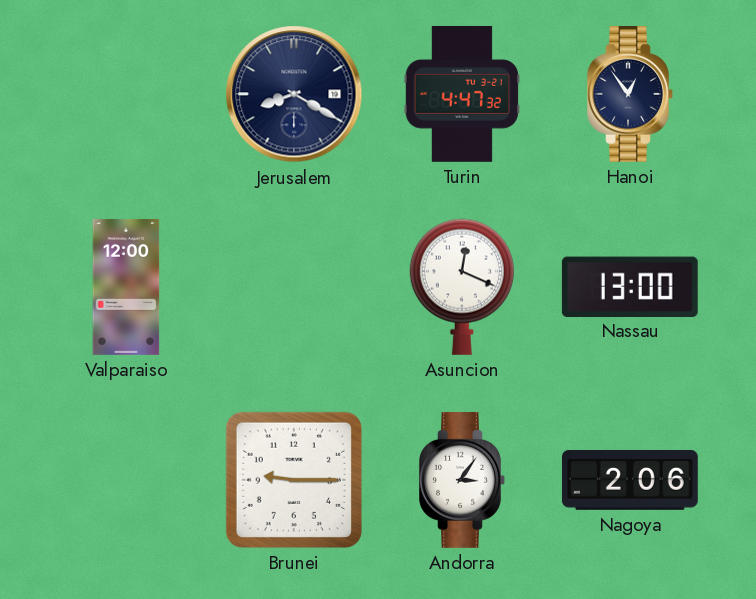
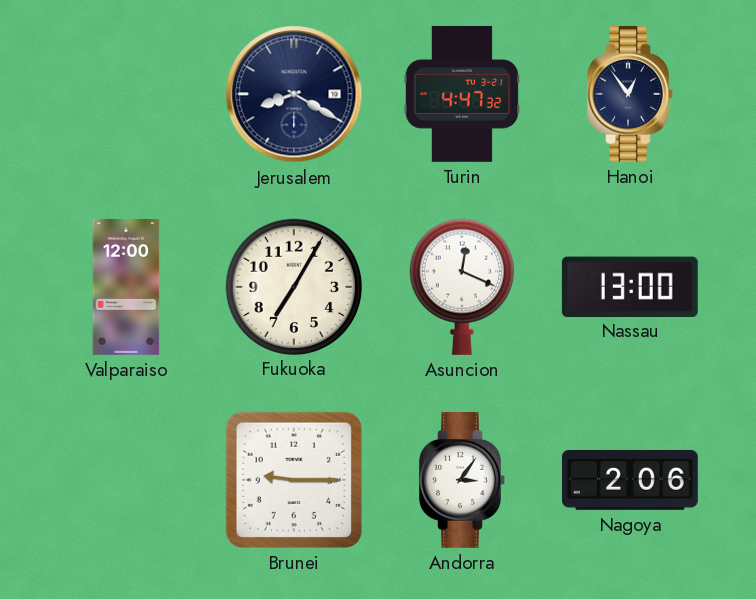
Fukuoka: none -> 7:05 (293, 286)
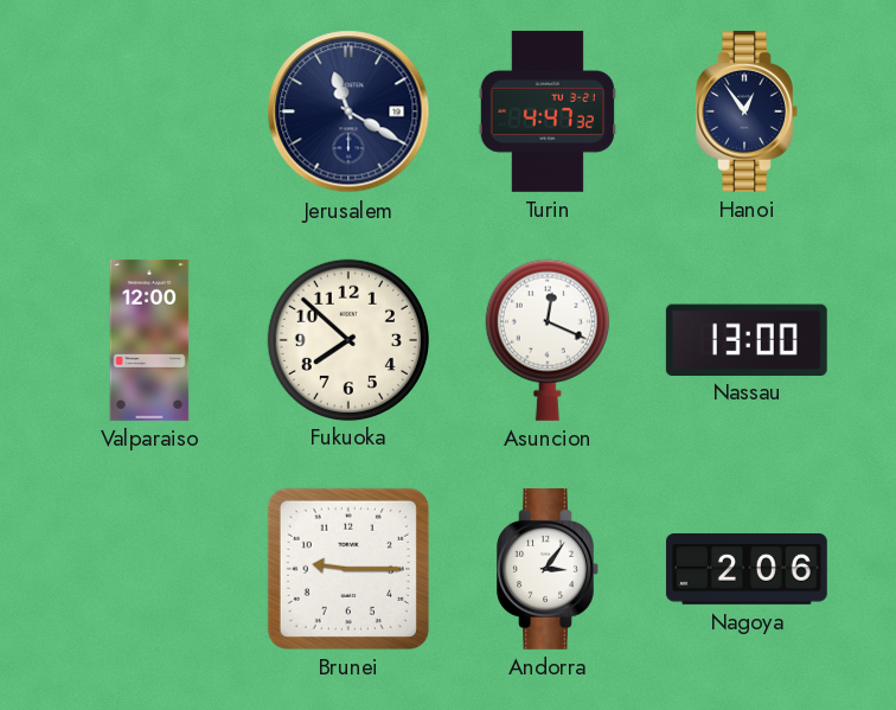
Jerusalem: 8:20 -> 11:20 (348, 111)
Fukuoka: 7:05 -> 7:52 (347, 339)
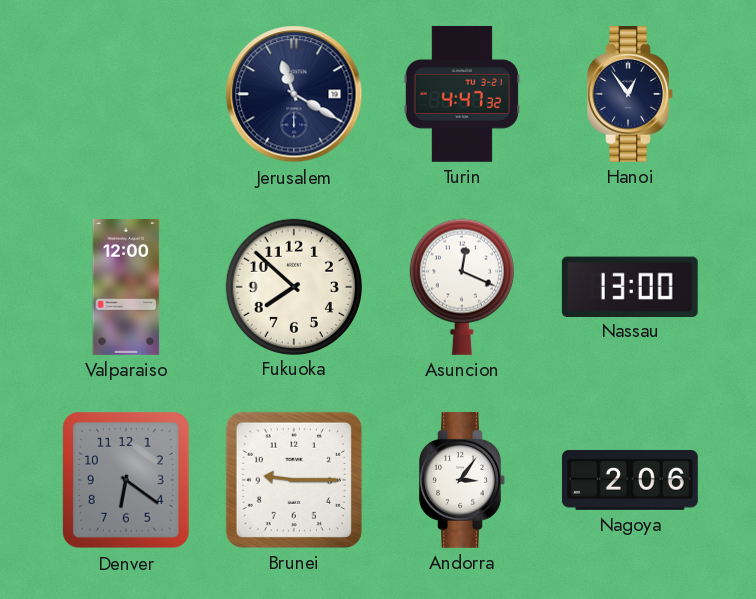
Denver: none -> 6:21 (127, 480)
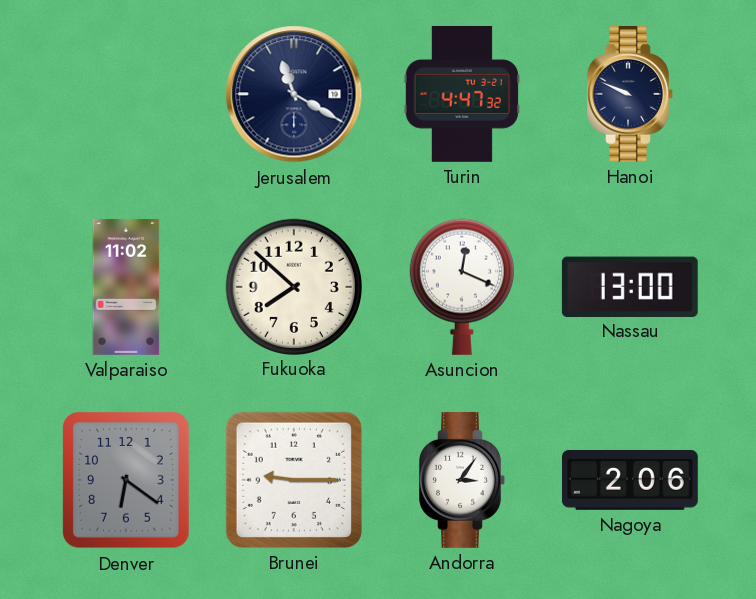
Hanoi: 12:54 -> 9:49 (630, 94)
Valparaiso: 12:00 -> 11:02 (126, 287)
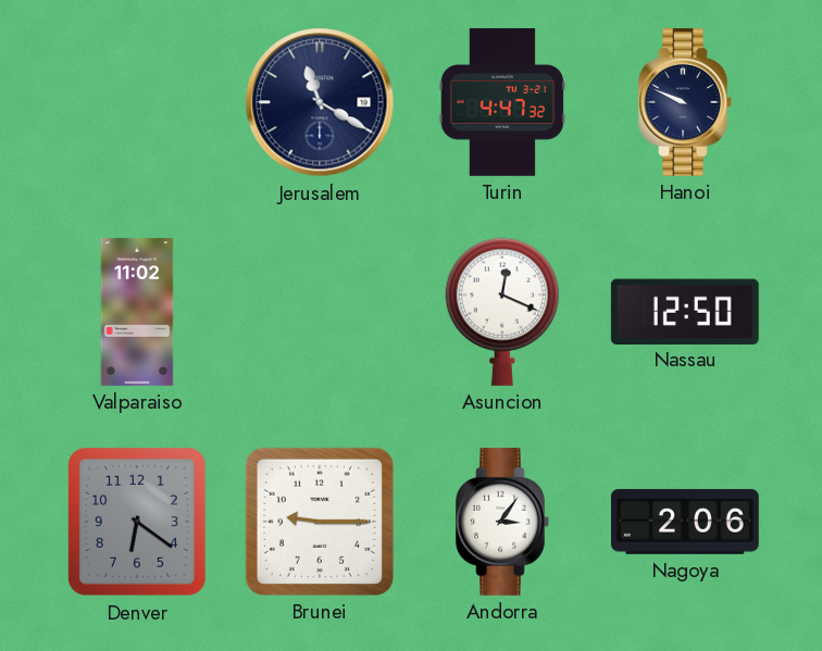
Fukuoka: 7:52 -> none (293, 286)
Nassau: 13:00 -> 12:50 (685, 311)
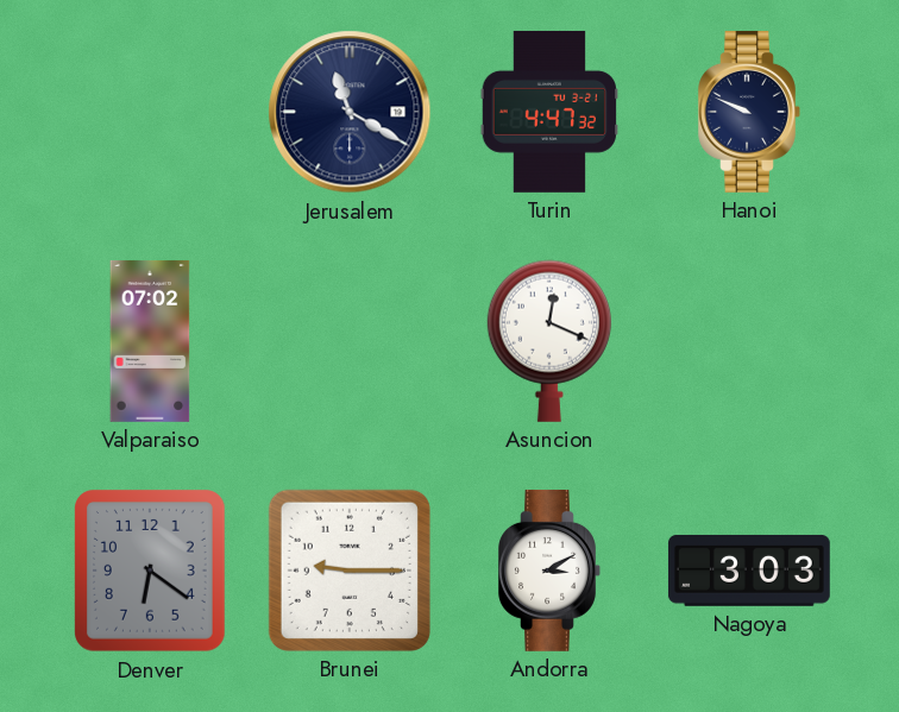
Valparaiso: 11:02 -> 07:02 (150, 341)
Nassau: 12:50 -> none (685, 311)
Andorra: 3:06 -> 3:10 (549, 571)
Nagoya: 2:06 -> 3:03 (749, 571)
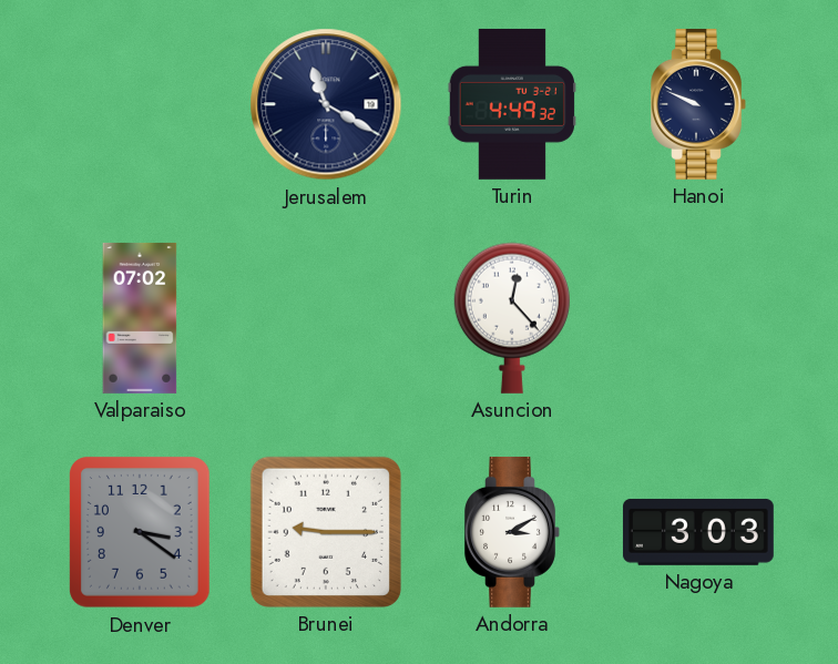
Turin: 4:47 -> 4:49 (511, 104)
Asuncion: 12:19 -> 12:23 (512, 318)
Denver: 6:21 -> 3:21 (141, 532)
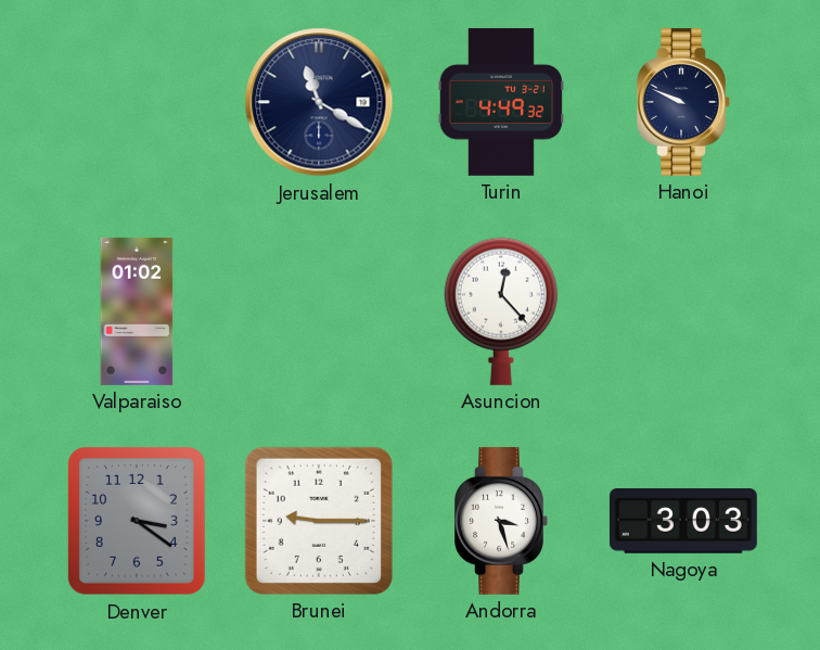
Valparaiso: 07:02 -> 01:02 (137, 311)
Andorra: 3:10 -> 3:27 (501, 521)
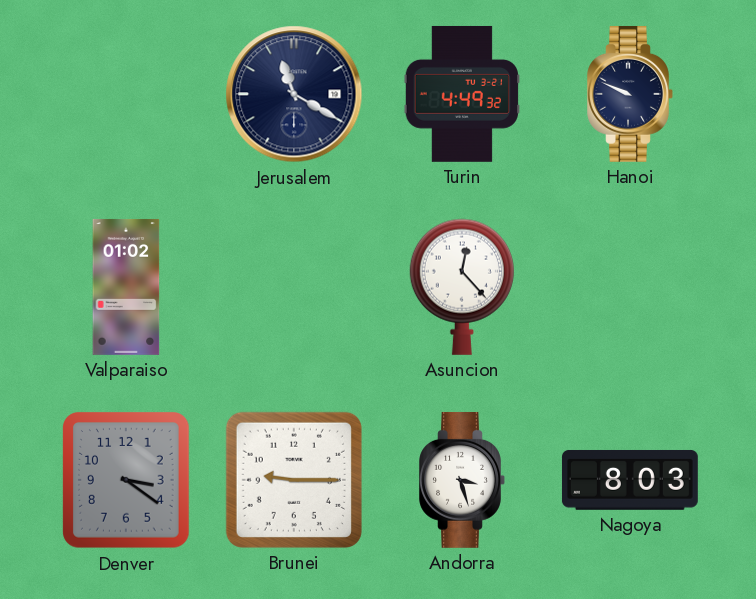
Nagoya: 3:03 -> 8:03 (630, 480)
